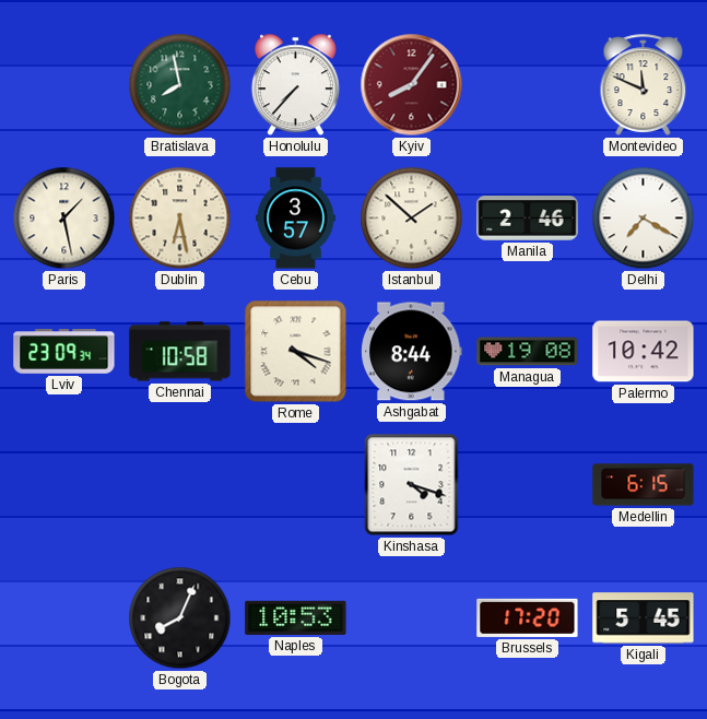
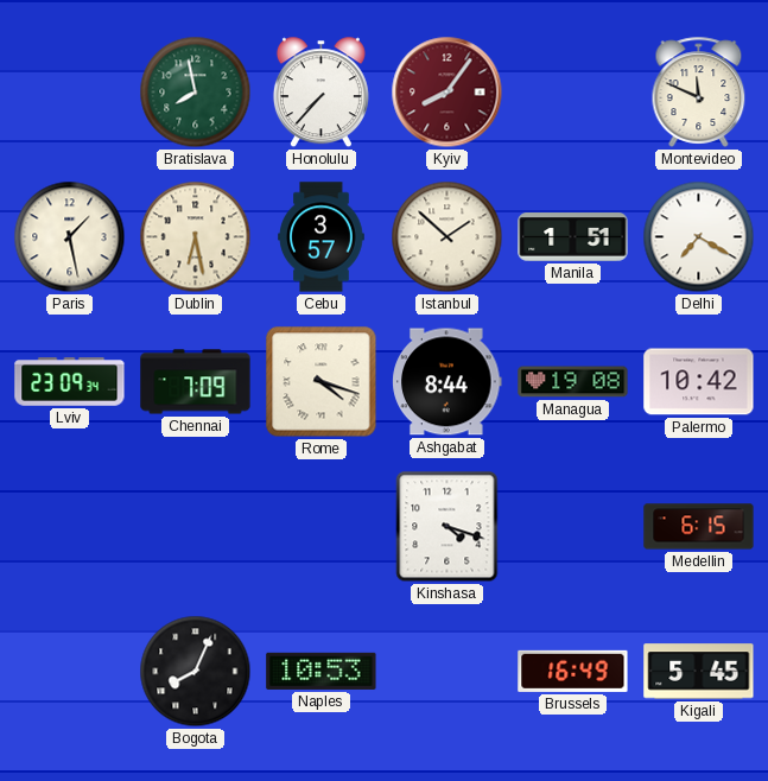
Manila: 2:46 -> 1:51 (573, 237)
Chennai: 10:58 -> 7:09 (196, 382)
Brussels: 17:20 -> 16:49 (573, 671)
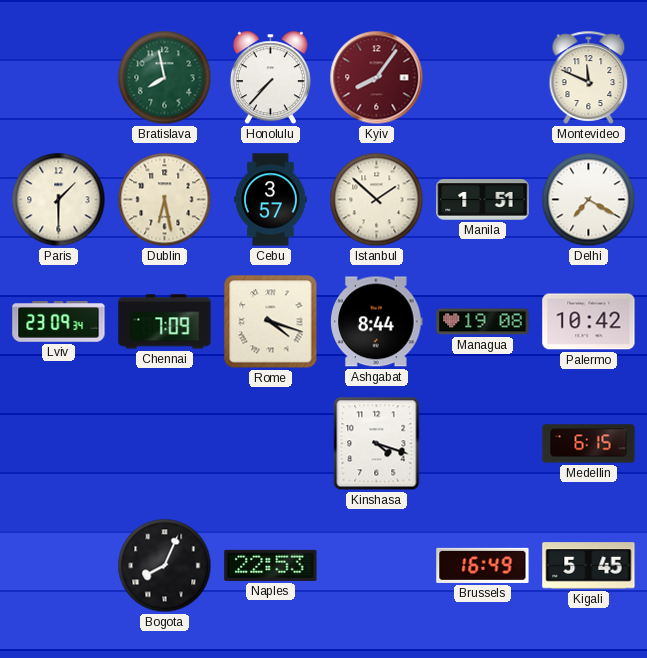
Paris: 1:28 -> 1:30 (59, 200)
Naples: 10:53 -> 22:53 (271, 565)
